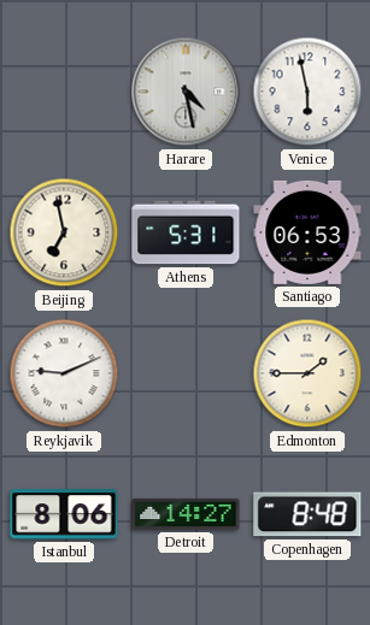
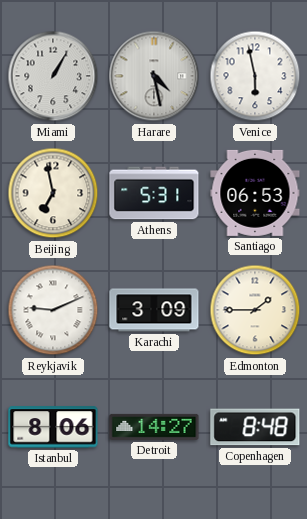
Miami: none -> 1:05 (53, 76)
Karachi: none -> 3:09 (154, 310)
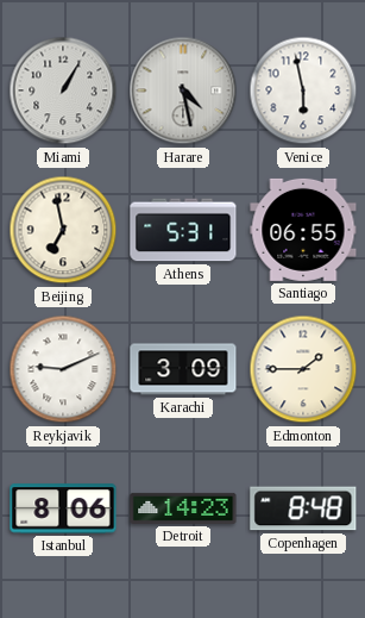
Santiago: 06:53 -> 06:55 (303, 230)
Detroit: 14:27 -> 14:23 (183, 508)
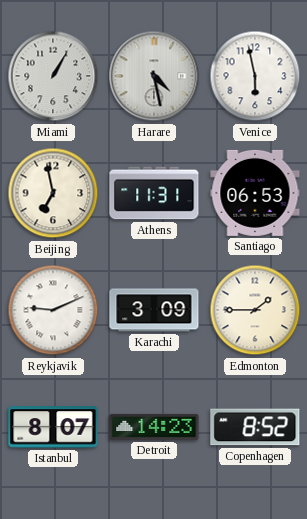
Athens: 5:31 -> 11:31 (154, 193)
Santiago: 06:55 -> 06:53 (255, 193)
Istanbul: 8:06 -> 8:07 (53, 427)
Copenhagen: 8:48 -> 8:52 (255, 427)
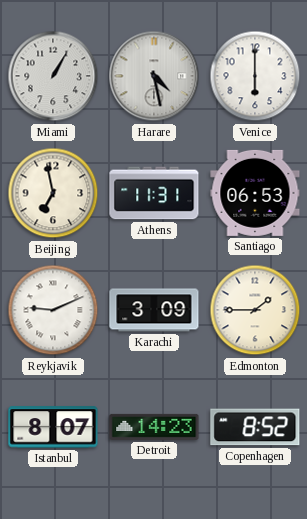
Venice: 5:58 -> 6:00 (255, 76)
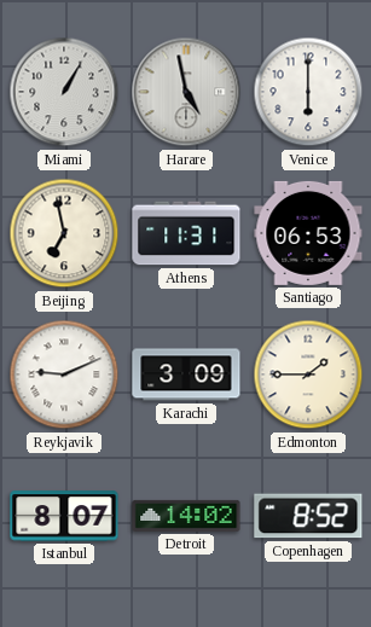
Harare: 4:28 -> 4:58 (186, 92)
Detroit: 14:23 -> 14:02 (186, 516)
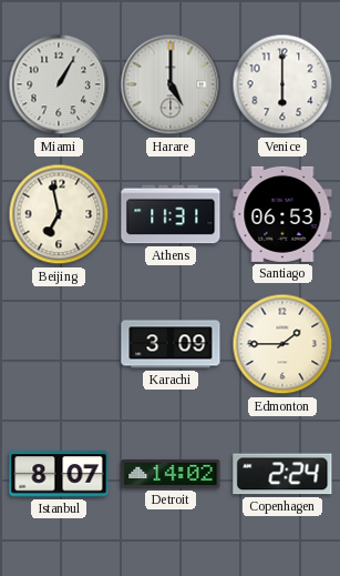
Harare: 4:58 -> 5:00 (171, 84)
Reykjavik: 9:11 -> none (64, 375)
Copenhagen: 8:52 -> 2:24 (282, 474)
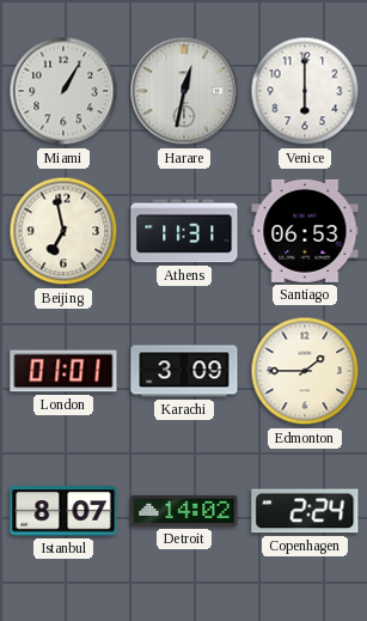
Harare: 5:00 -> 12:32 (184, 91)
London: none -> 01:01 (63, 371)
